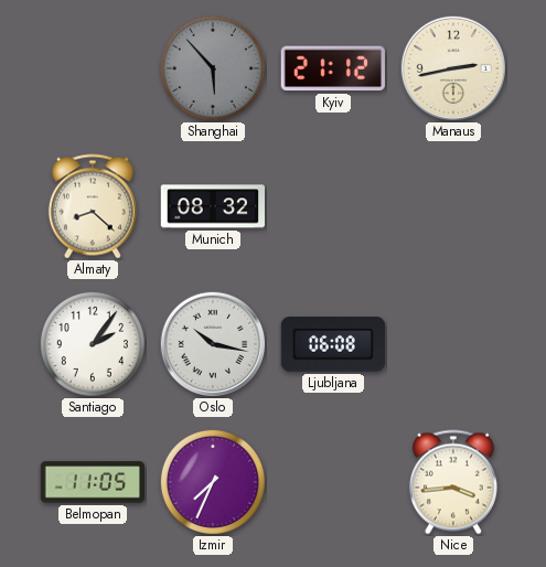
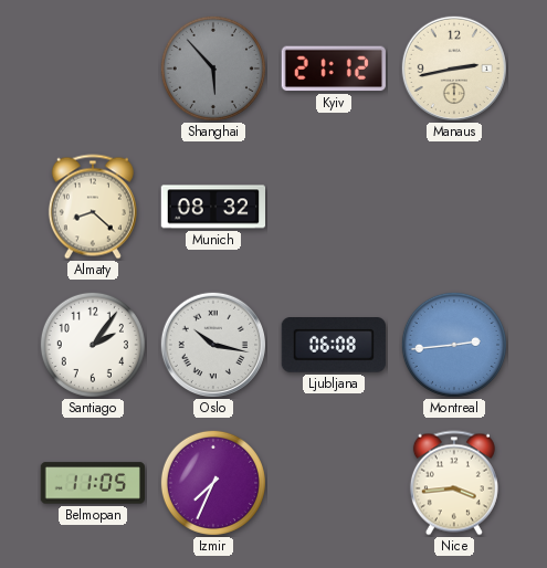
Montreal: none -> 2:44 (454, 345)
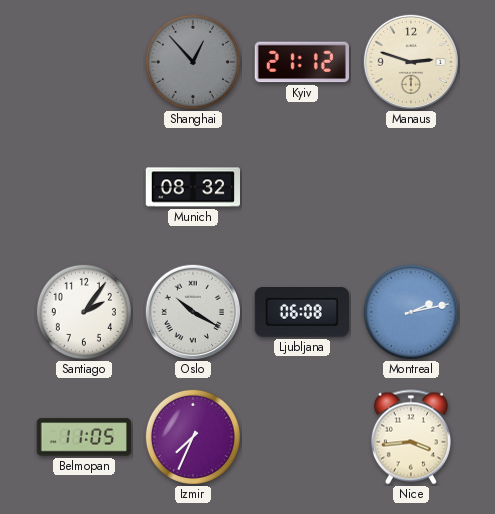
Shanghai: 5:53 -> 12:53 (193, 62)
Manaus: 2:43 -> 2:48 (410, 61)
Almaty: 8:22 -> none (93, 207)
Oslo: 10:17 -> 10:20 (192, 311)
Montreal: 2:44 -> 2:13 (411, 312)
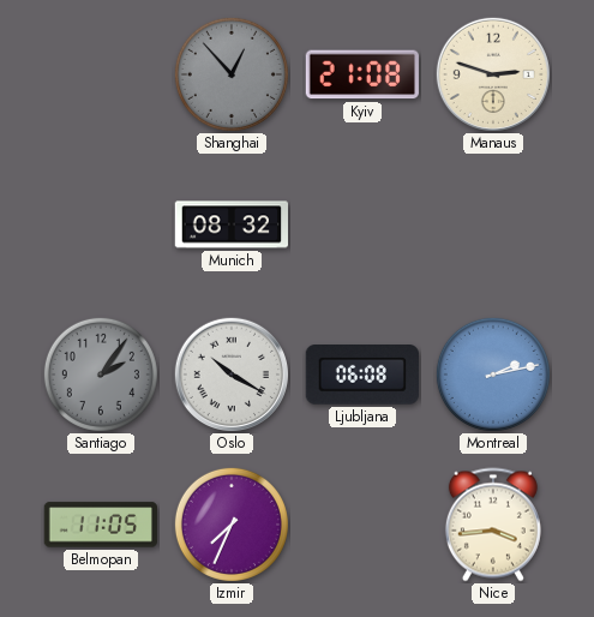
Kyiv: 21:12 -> 21:08 (362, 74)
Santiago dial: white -> grey (101, 375)
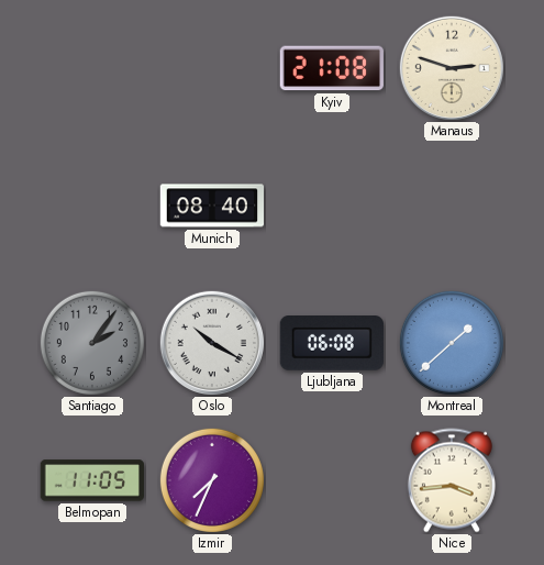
Shanghai: 12:53 -> none (232, 74)
Munich: 08:32 -> 08:40 (212, 206)
Montreal: 2:13 -> 1:38 (452, 343)
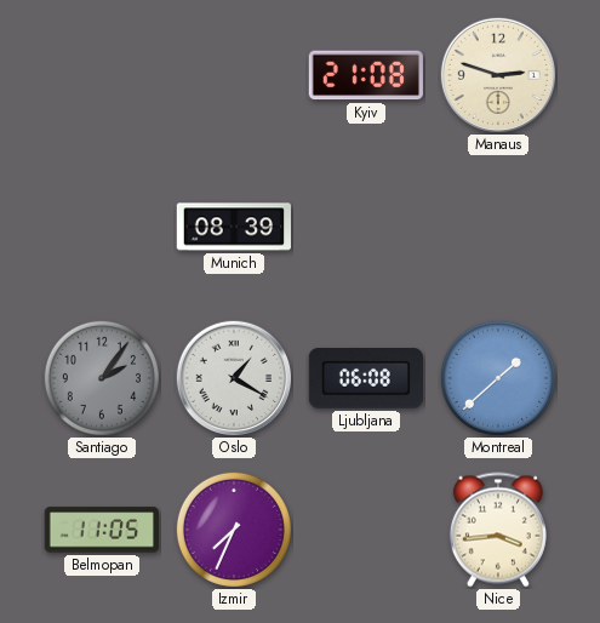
Munich: 08:40 -> 08:39 (234, 227)
Oslo: 10:20 -> 1:20 (233, 377)
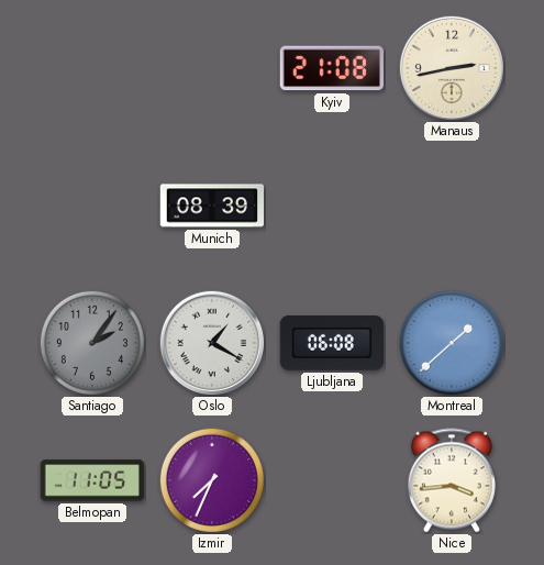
Manaus: 2:48 -> 2:43 (451, 67)
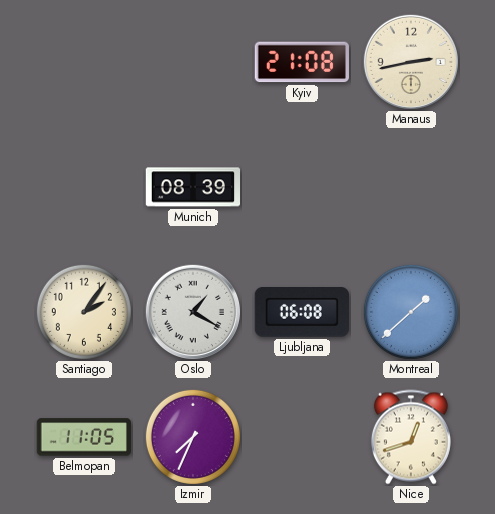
Santiago dial: grey -> cream (84, 312)
Nice: 3:44 -> 12:42 (411, 437)
